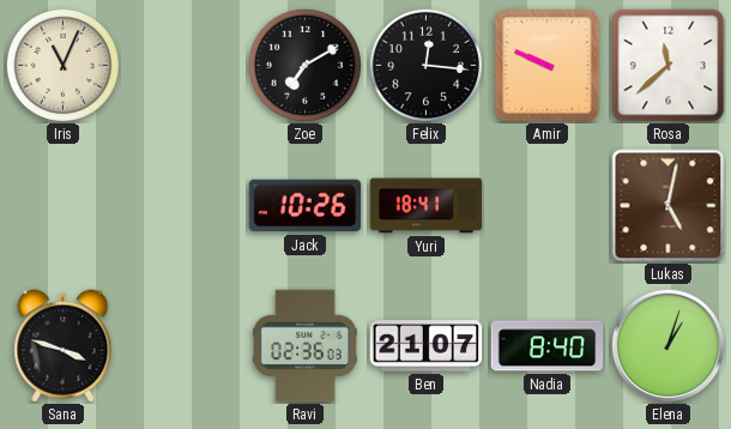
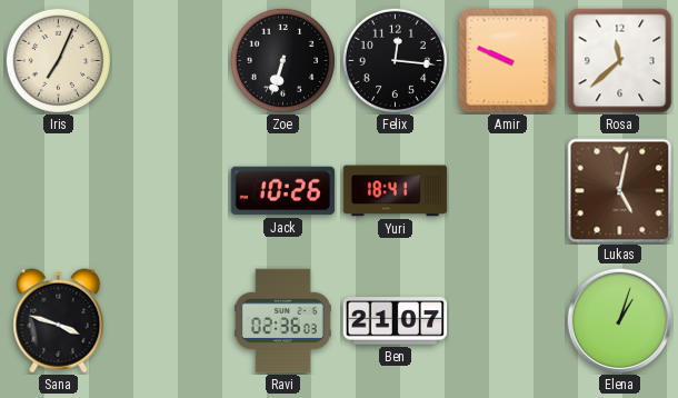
Iris: 11:04 -> 7:04 (58, 60)
Zoe: 7:10 -> 6:33 (282, 60)
Nadia: 8:40 -> none (548, 346)
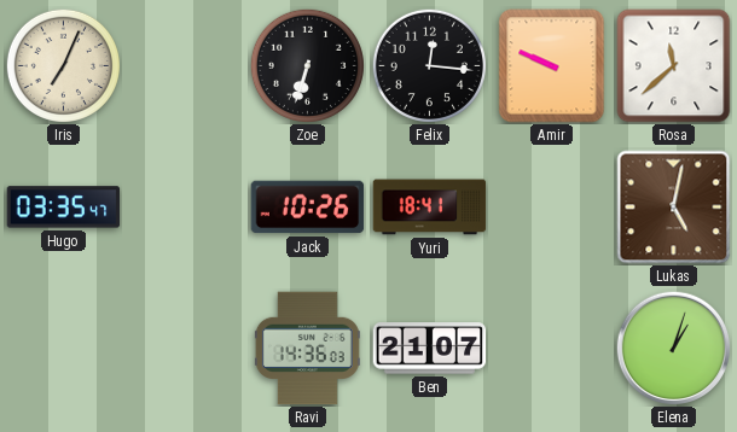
Hugo: none -> 03:35 (64, 208)
Sana: 3:48 -> none (59, 321)
Ravi: 02:36 -> 14:36 (307, 349)
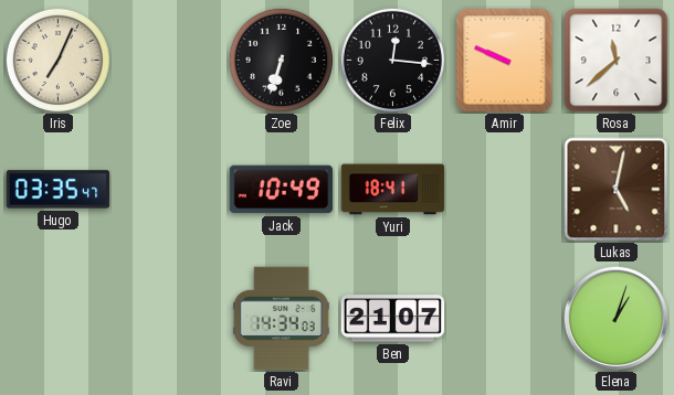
Jack: 10:26 -> 10:49 (282, 190)
Ravi: 14:36 -> 14:34 (281, 319)
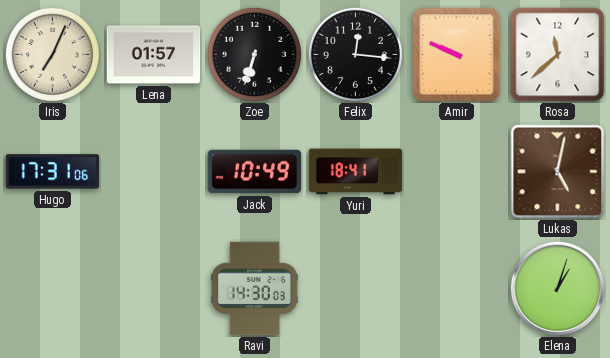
Lena: none -> 01:57 (154, 55)
Hugo: 03:35 -> 17:31 (53, 172)
Ravi: 14:34 -> 14:30 (254, 289)
Ben: 21:07 -> none (393, 319)
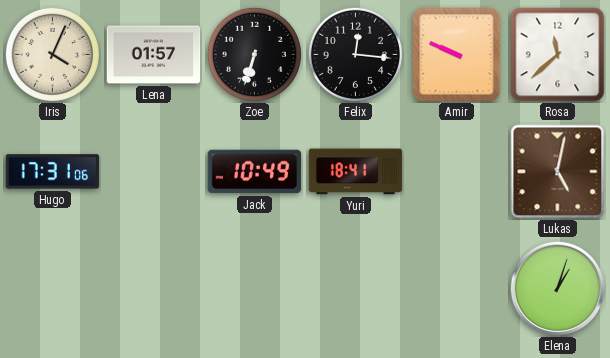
Iris: 7:04 -> 4:04 (52, 54)
Ravi: 14:30 -> none (254, 289)
